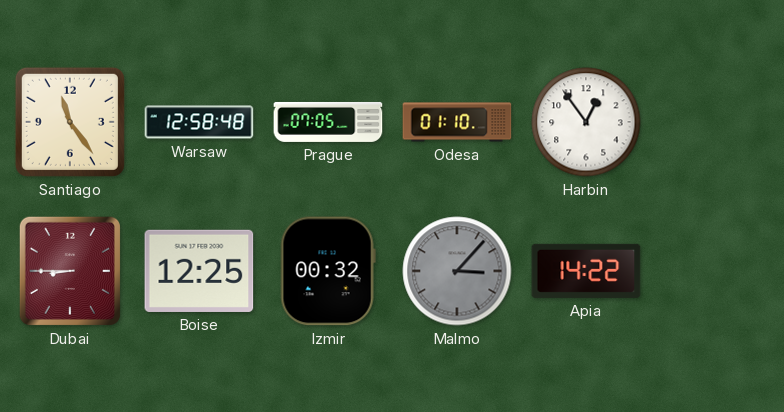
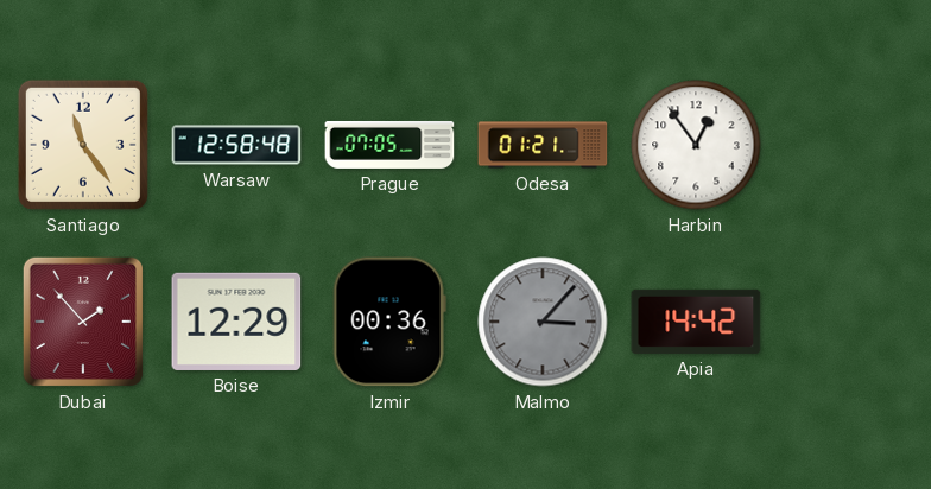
Odesa: 01:10 -> 01:21 (543, 145)
Dubai: 8:45 -> 1:53 (83, 322)
Boise: 12:25 -> 12:29 (236, 322)
Izmir: 00:32 -> 00:36 (389, 322)
Apia: 14:22 -> 14:42 (696, 322)
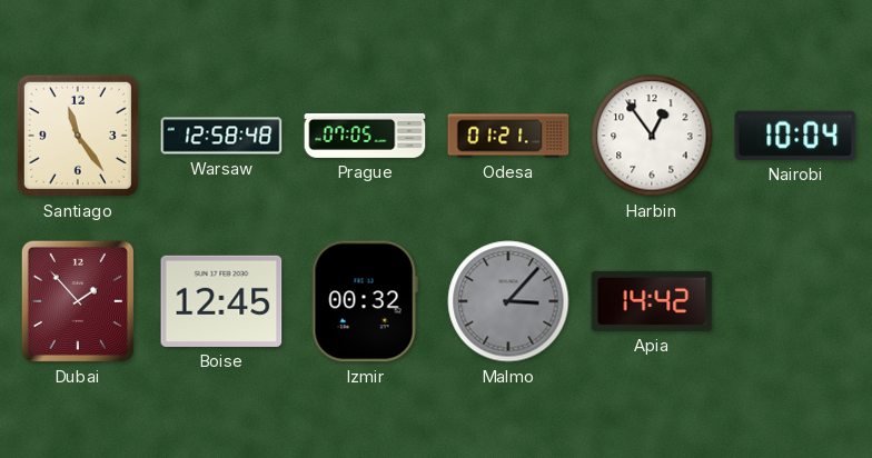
Nairobi: none -> 10:04 (795, 136)
Boise: 12:29 -> 12:45 (221, 301)
Izmir: 00:36 -> 00:32 (365, 301)
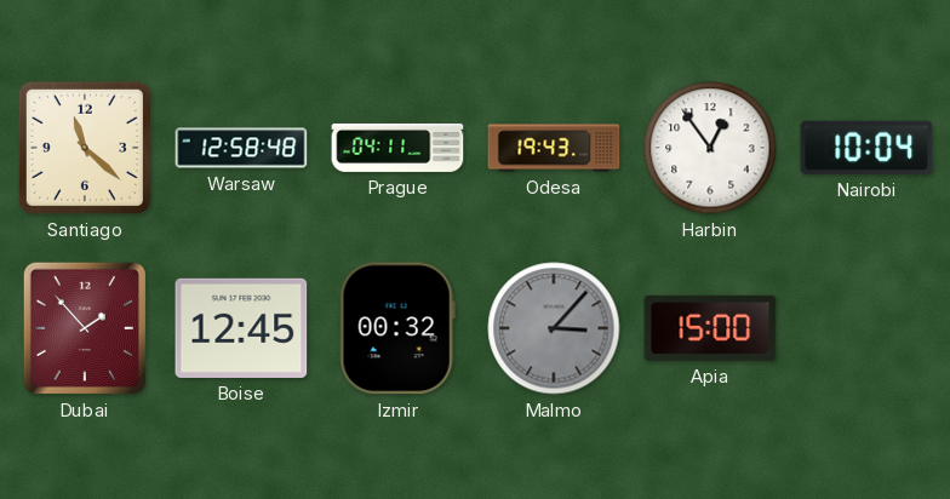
Santiago: 11:24 -> 11:22 (85, 148)
Prague: 07:05 -> 04:11 (397, 148)
Odesa: 01:21 -> 19:43 (554, 148)
Apia: 14:42 -> 15:00 (710, 328)
